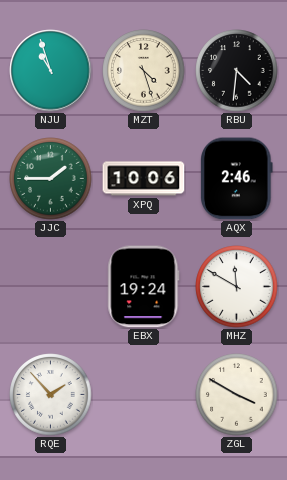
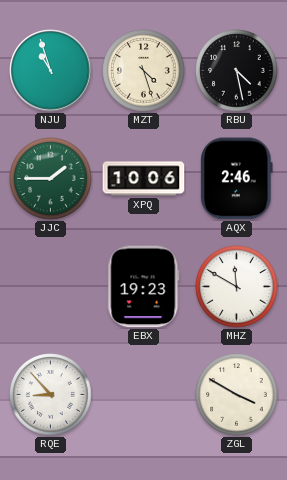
RBU: 4:31 -> 4:28 (237, 71)
EBX: 19:24 -> 19:23 (144, 287)
RQE: 1:53 -> 8:53 (51, 395)
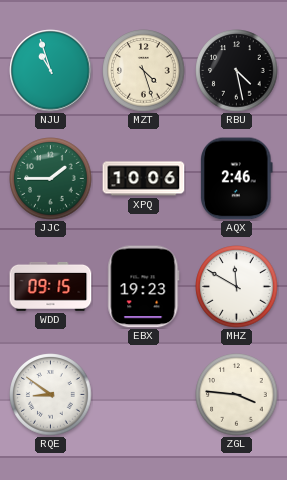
WDD: none -> 09:15 (51, 286)
RQE: 8:53 -> 8:51 (51, 395)
ZGL: 3:50 -> 3:46 (237, 395)
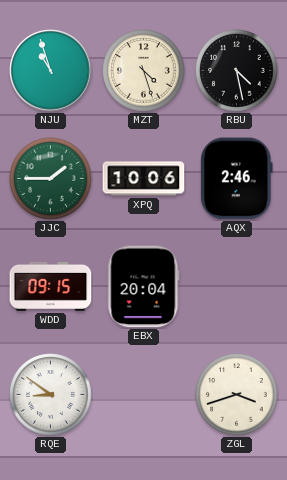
EBX: 19:23 -> 20:04 (144, 287)
MHZ: 11:50 -> none (237, 287)
ZGL: 3:46 -> 3:42 (237, 395)
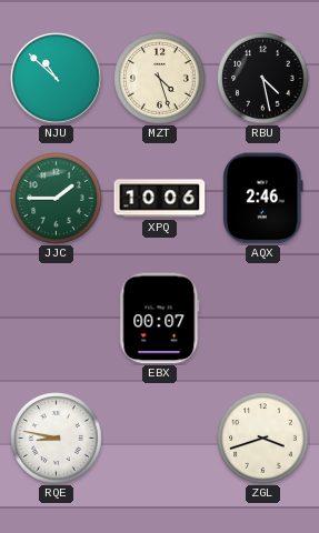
NJU: 10:57 -> 10:52 (57, 79)
WDD: 09:15 -> none (51, 286)
EBX: 20:04 -> 00:07 (160, 319)
RQE: 8:51 -> 8:47 (57, 439)
